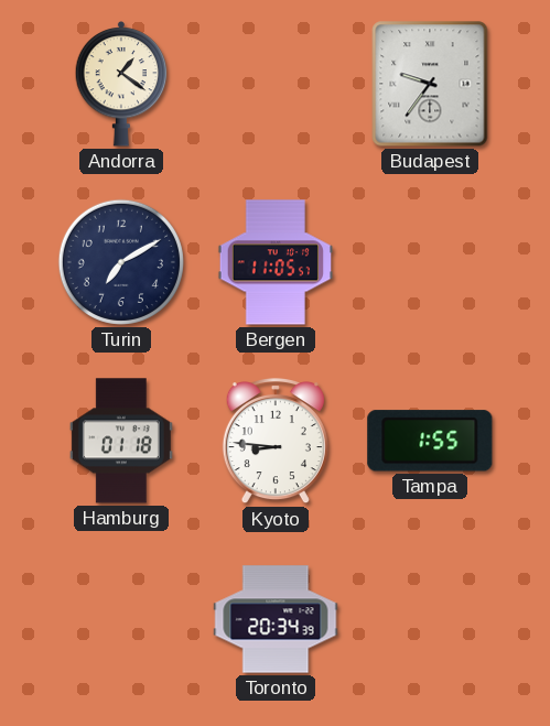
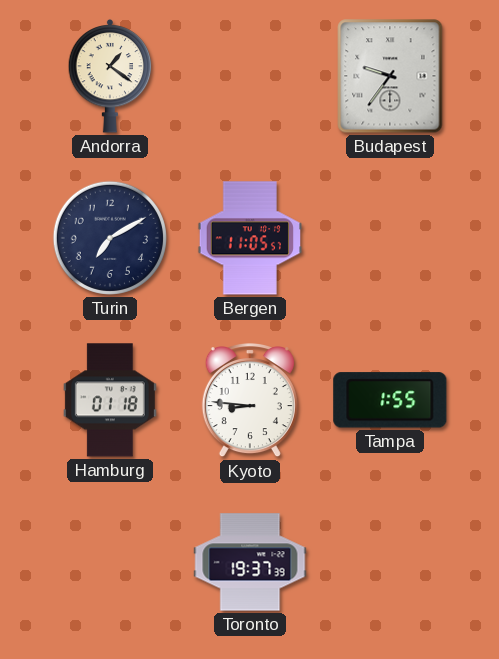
Toronto: 20:34 -> 19:37 (250, 562)
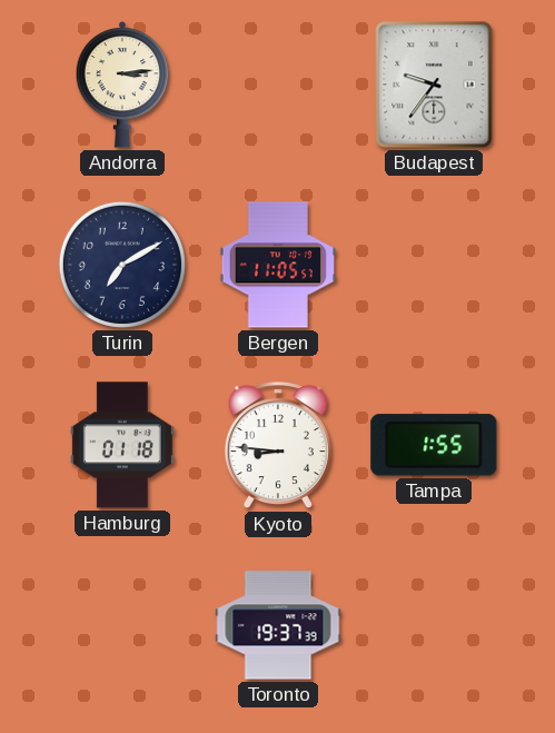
Andorra: 1:21 -> 3:14 (122, 85)
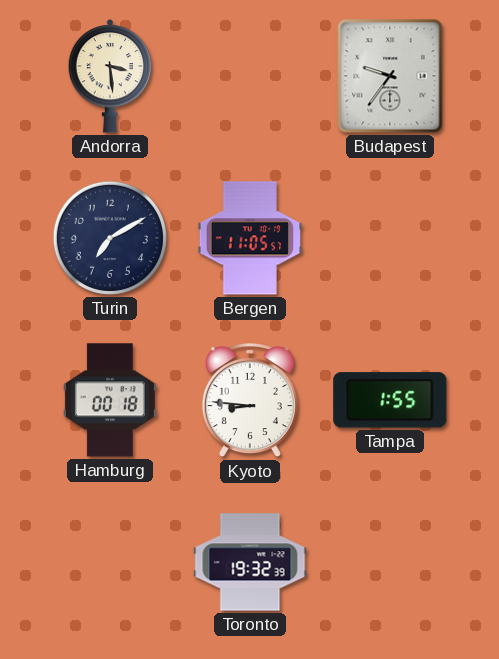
Andorra: 3:14 -> 3:29 (110, 76)
Hamburg: 01:18 -> 00:18 (110, 400)
Toronto: 19:37 -> 19:32 (250, 562)
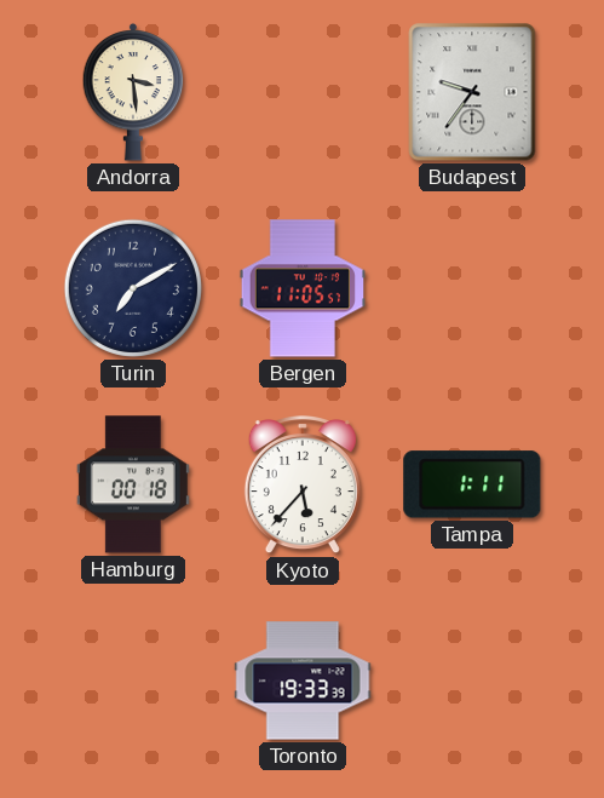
Kyoto: 8:46 -> 5:37 (303, 486)
Tampa: 1:55 -> 1:11 (472, 484)
Toronto: 19:32 -> 19:33 (303, 681)
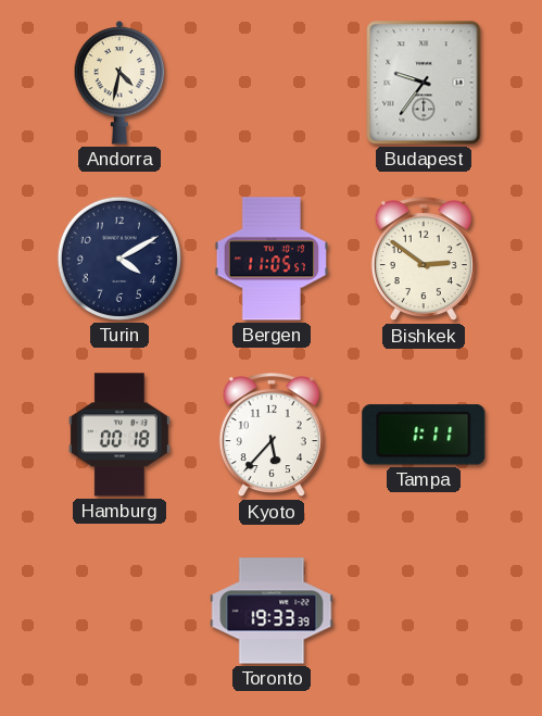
Andorra: 3:29 -> 4:32 (119, 83)
Turin: 7:10 -> 4:10 (119, 259)
Bishkek: none -> 2:51 (424, 260)
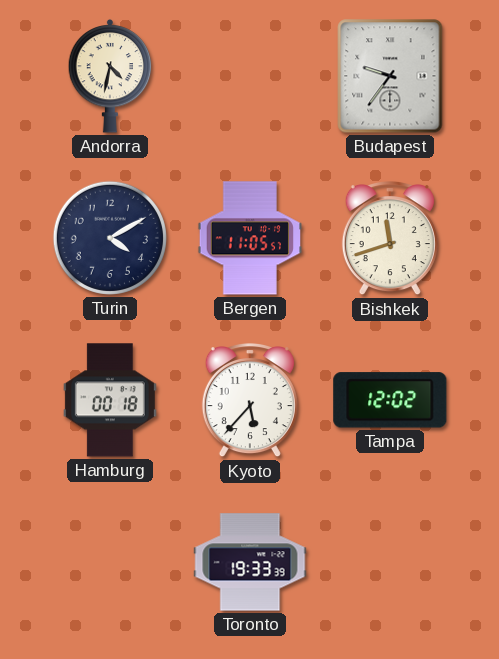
Bishkek: 2:51 -> 11:42 (390, 239)
Tampa: 1:11 -> 12:02 (390, 400)
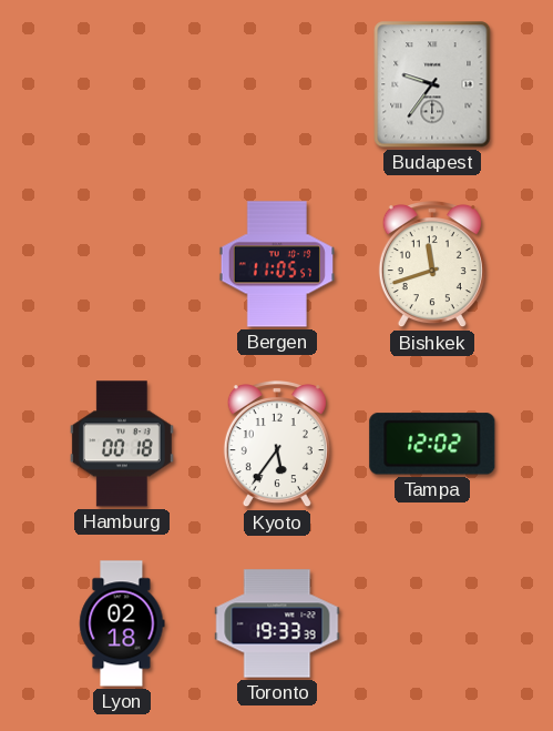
Andorra: 4:32 -> none (110, 76)
Turin: 4:10 -> none (110, 238)
Kyoto: 5:37 -> 5:36 (277, 445)
Lyon: none -> 02:18 (122, 623)
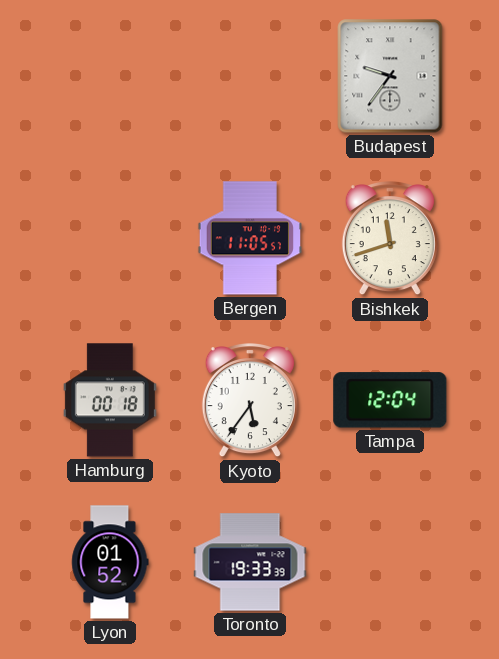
Tampa: 12:02 -> 12:04 (390, 400)
Lyon: 02:18 -> 01:52 (110, 562)
